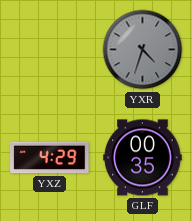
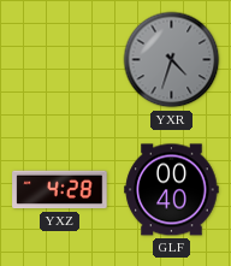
YXZ: 4:29 -> 4:28 (60, 190)
GLF: 00:35 -> 00:40 (172, 190)
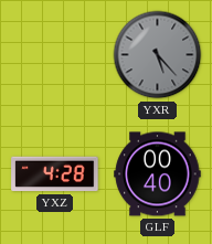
YXR: 4:33 -> 5:23 (158, 55)
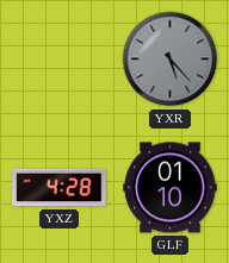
GLF: 00:40 -> 01:10 (171, 188)
